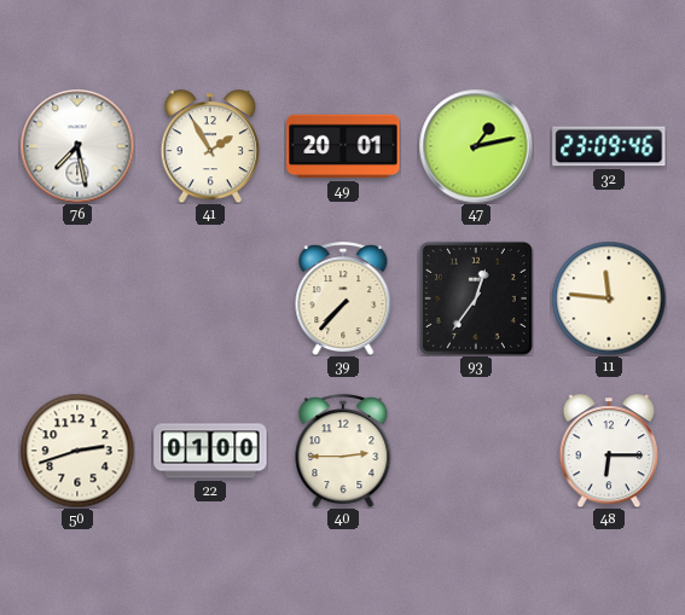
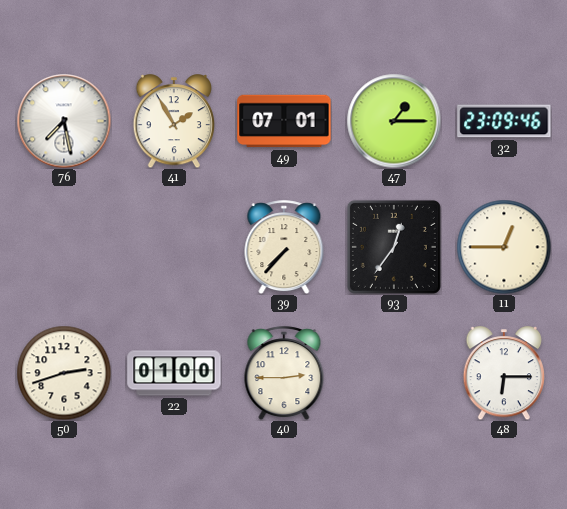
49: 20:01 -> 07:01 (284, 121)
47: 1:13 -> 1:15 (394, 121)
11: 11:46 -> 12:45 (504, 247)
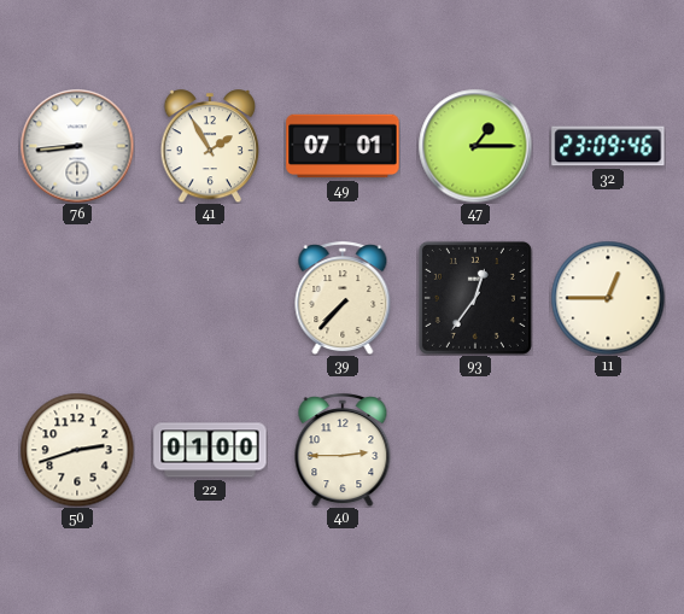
76: 7:28 -> 8:44 (77, 146)
48: 6:15 -> none (503, 373)
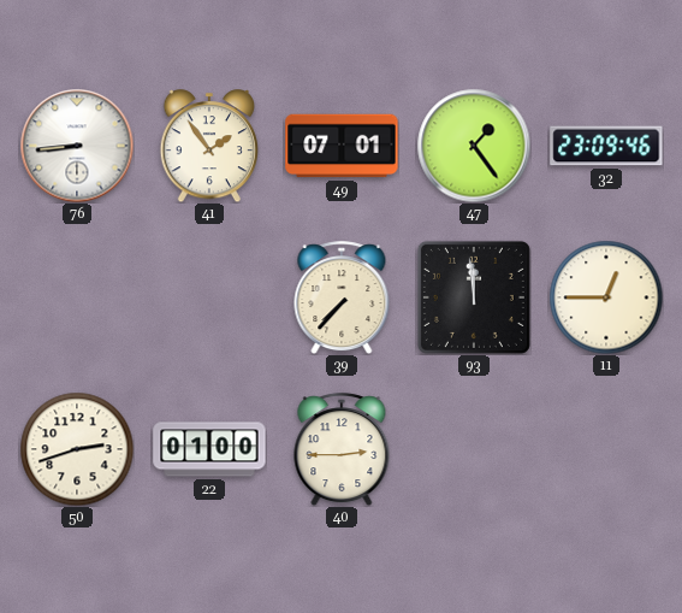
41: 1:55 -> 1:54 (208, 146)
47: 1:15 -> 1:24 (474, 146)
93: 12:36 -> 11:59 (474, 297)
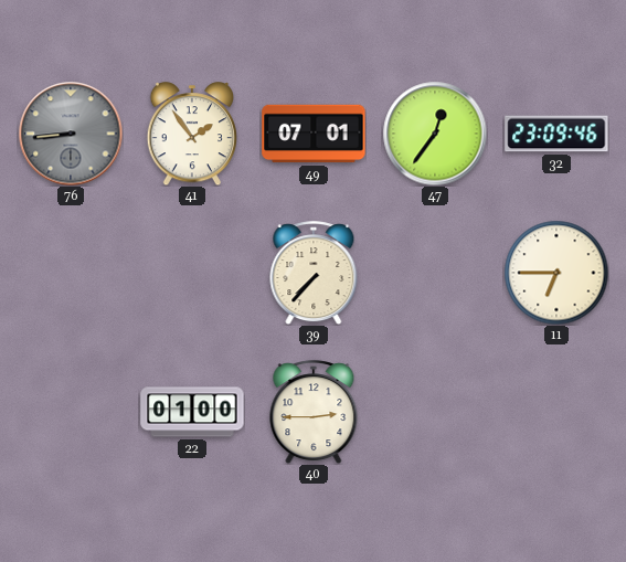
76 dial: white -> grey (71, 134)
47: 1:24 -> 12:36 (435, 134)
93: 11:59 -> none (474, 297)
11: 12:45 -> 6:45 (556, 273)
50: 2:42 -> none (77, 449)
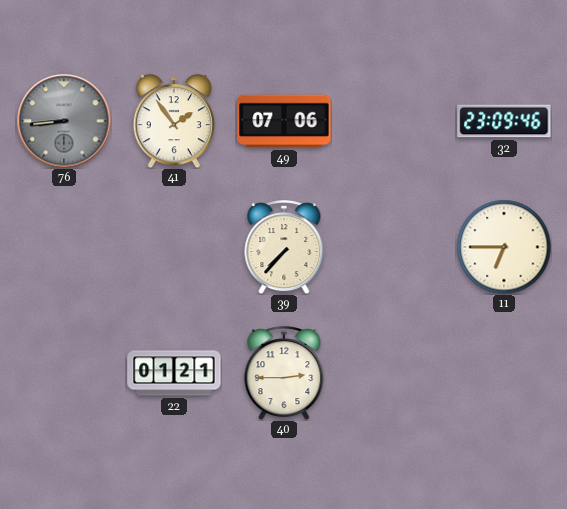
49: 07:01 -> 07:06 (284, 121)
47: 12:36 -> none (435, 134)
22: 01:00 -> 01:21 (174, 373)
